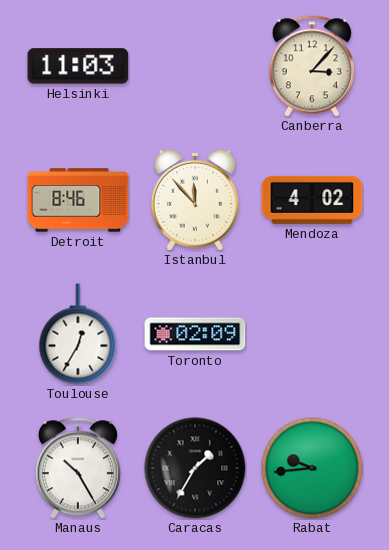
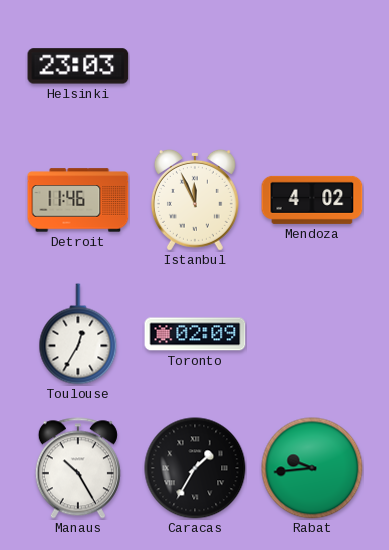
Helsinki: 11:03 -> 23:03 (78, 66)
Canberra: 3:07 -> none (312, 66)
Detroit: 8:46 -> 11:46 (78, 200)
Istanbul: 11:53 -> 11:56 (195, 200)
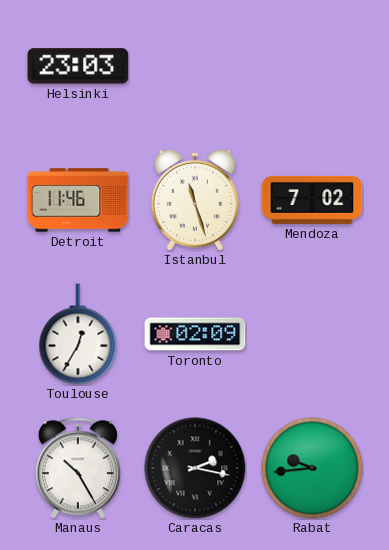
Istanbul: 11:56 -> 11:27 (195, 200)
Mendoza: 4:02 -> 7:02 (312, 200)
Caracas: 1:35 -> 2:17 (195, 468)
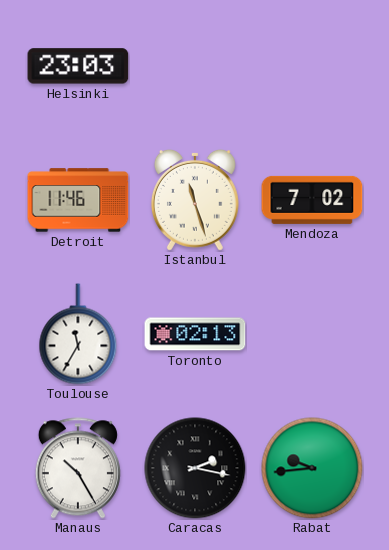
Toulouse: 12:35 -> 11:35 (78, 334)
Toronto: 02:09 -> 02:13 (195, 334)
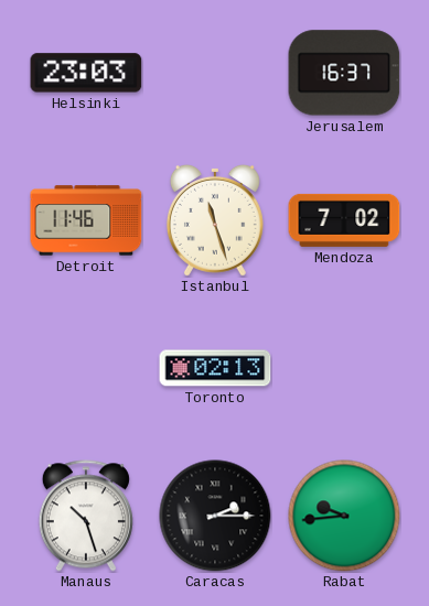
Jerusalem: none -> 16:37 (344, 73)
Toulouse: 11:35 -> none (78, 334)
Manaus: 10:25 -> 10:27 (86, 516)
Caracas: 2:17 -> 2:15 (215, 516)
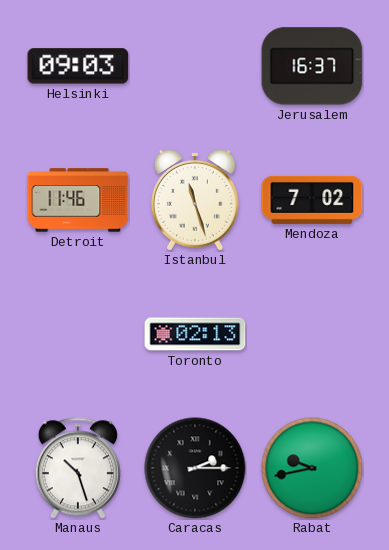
Helsinki: 23:03 -> 09:03 (78, 66)
Rabat: 9:44 -> 9:43 (312, 468)
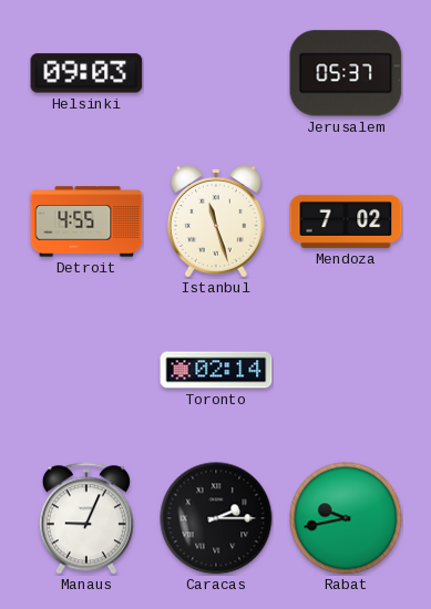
Jerusalem: 16:37 -> 05:37 (346, 73)
Detroit: 11:46 -> 4:55 (86, 221)
Toronto: 02:13 -> 02:14 (216, 370)
Manaus: 10:27 -> 9:04 (86, 518)
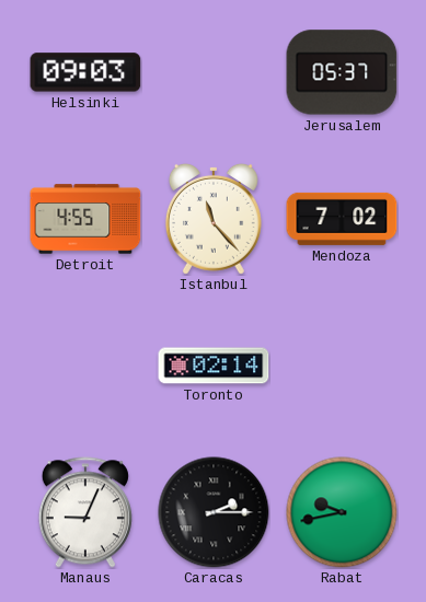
Istanbul: 11:27 -> 11:23 (214, 219)
